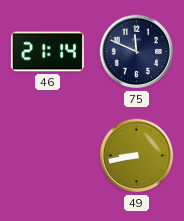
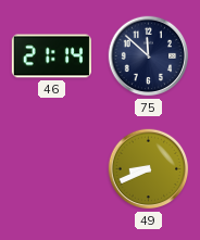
75: 11:49 -> 11:52 (149, 56)
49: 8:43 -> 8:41 (149, 169)
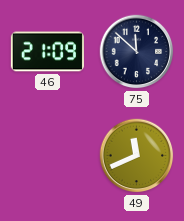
46: 21:14 -> 21:09 (47, 52)
49: 8:41 -> 11:41 (137, 156)
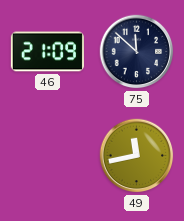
49: 11:41 -> 11:43 (137, 156)
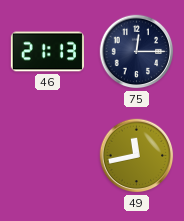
46: 21:09 -> 21:13 (47, 52)
75: 11:52 -> 12:15 (137, 52)
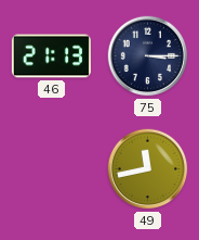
75: 12:15 -> 3:15 (148, 56)
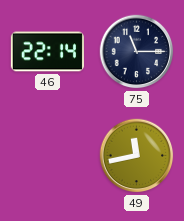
46: 21:13 -> 22:14 (47, 52)
75: 3:15 -> 11:15 (137, 52)
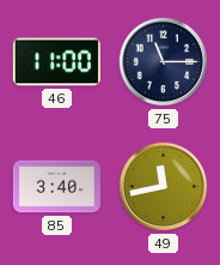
46: 22:14 -> 11:00 (56, 62)
85: none -> 3:40 (56, 187)
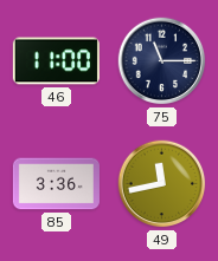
85: 3:40 -> 3:36 (56, 184)
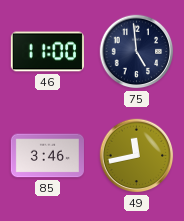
75: 11:15 -> 4:59 (137, 52)
85: 3:36 -> 3:46 (47, 156)
